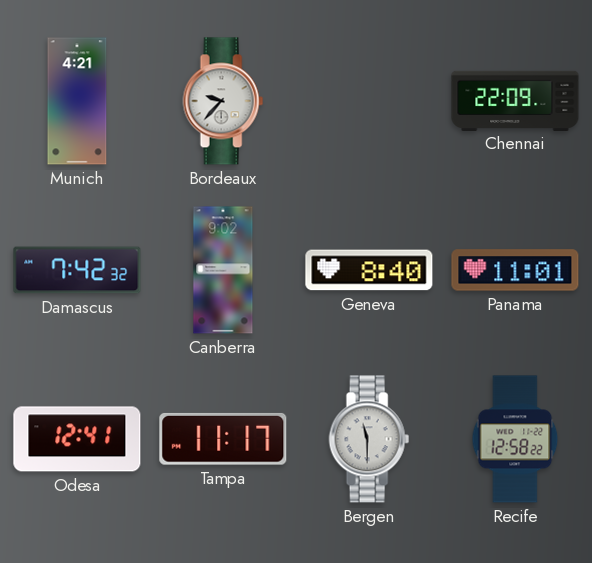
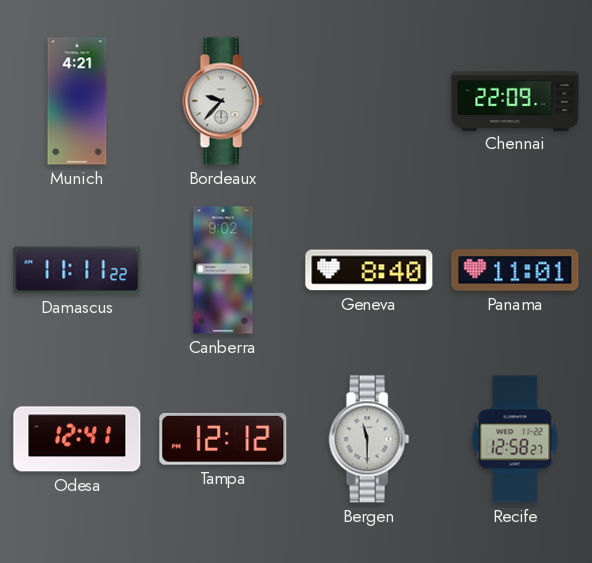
Damascus: 7:42 -> 11:11 (77, 270)
Tampa: 11:17 -> 12:12 (223, 439)
Recife: 12:58:22 -> 12:58:27 (515, 439)
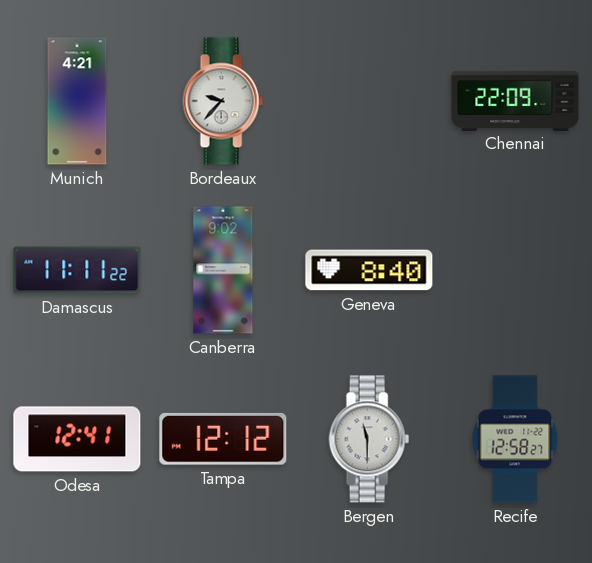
Panama: 11:01 -> none (515, 270)
